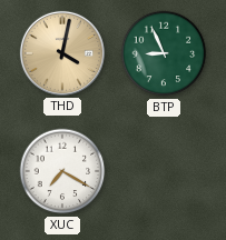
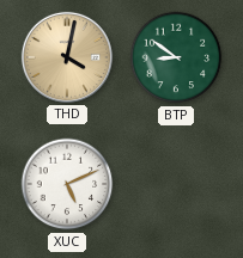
BTP: 8:56 -> 8:51 (176, 57)
XUC: 7:20 -> 5:11 (67, 184)
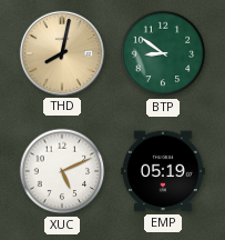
THD: 4:02 -> 8:02 (62, 53)
EMP: none -> 05:19 (163, 171)
